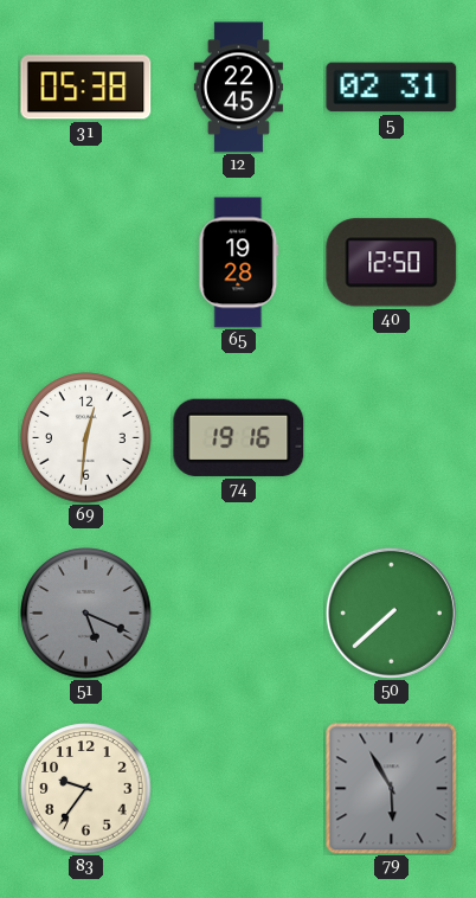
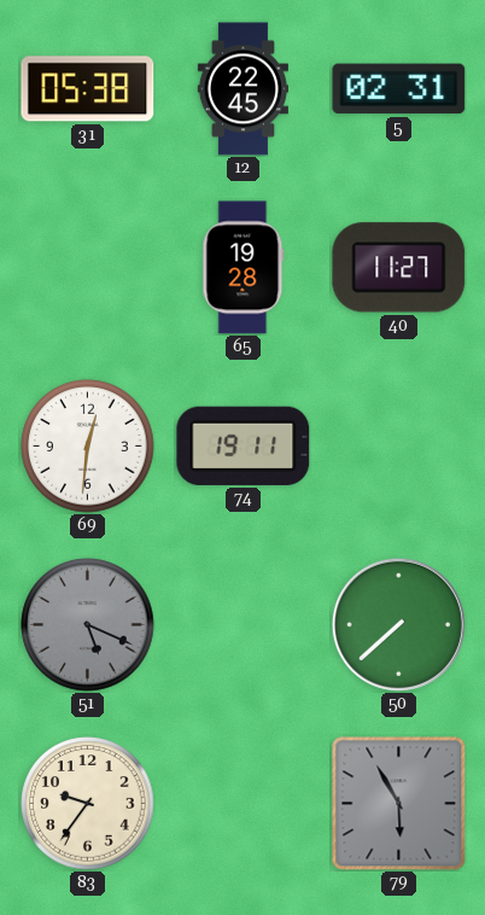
40: 12:50 -> 11:27 (399, 268)
74: 19:16 -> 19:11 (244, 445)
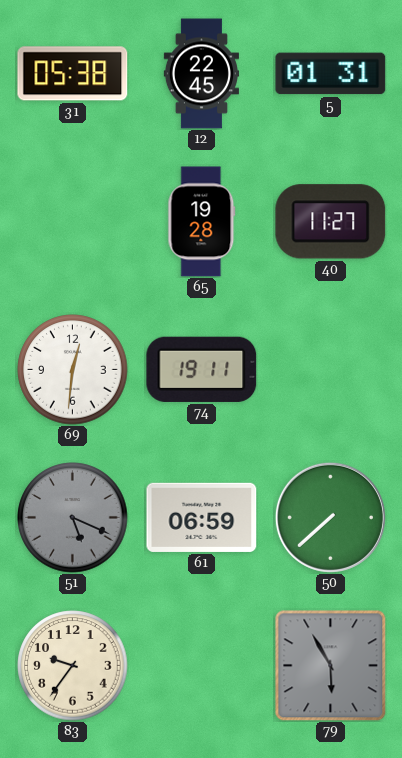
5: 02:31 -> 01:31 (331, 74)
61: none -> 06:59 (202, 517)
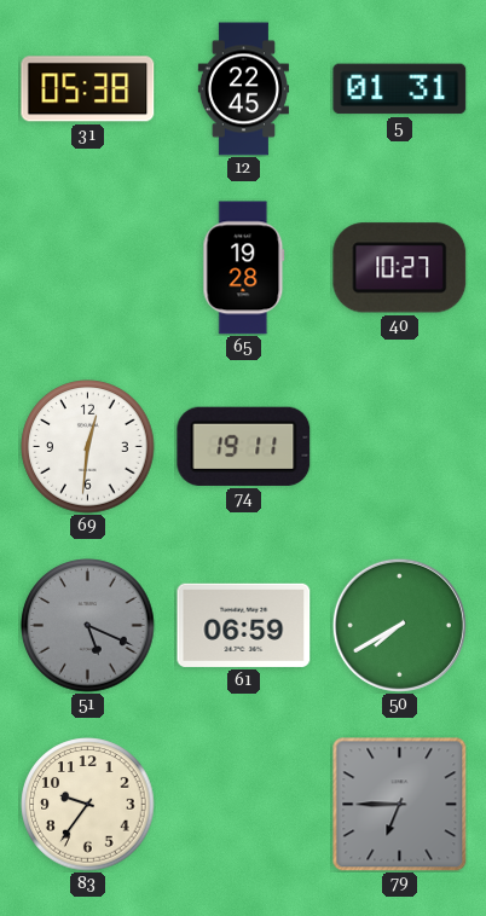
40: 11:27 -> 10:27 (400, 268)
50: 7:38 -> 7:40 (399, 625)
79: 5:55 -> 6:45 (400, 805)
